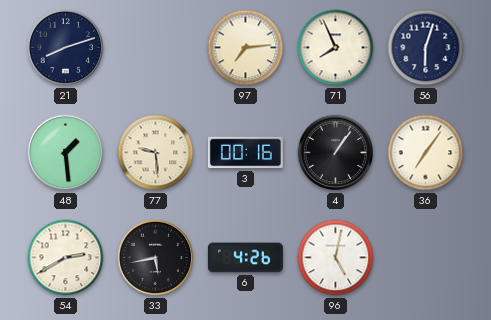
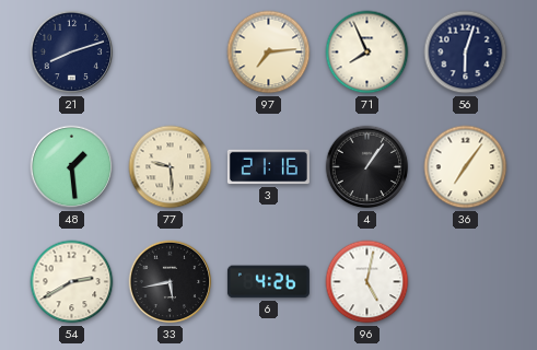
3: 00:16 -> 21:16 (268, 167)
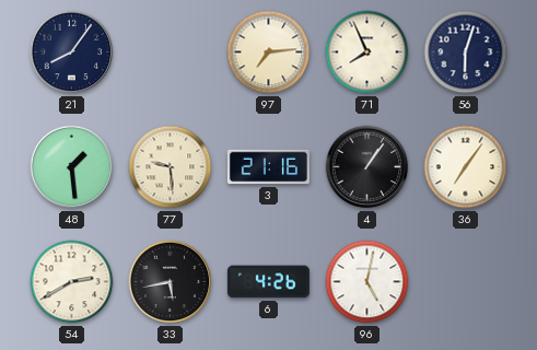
21: 8:12 -> 8:06 (72, 52)
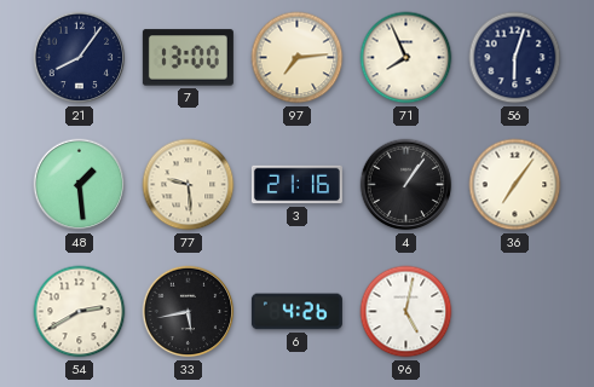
7: none -> 13:00 (188, 58)
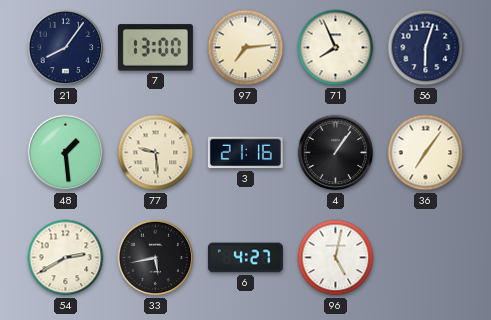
6: 4:26 -> 4:27 (245, 258)
